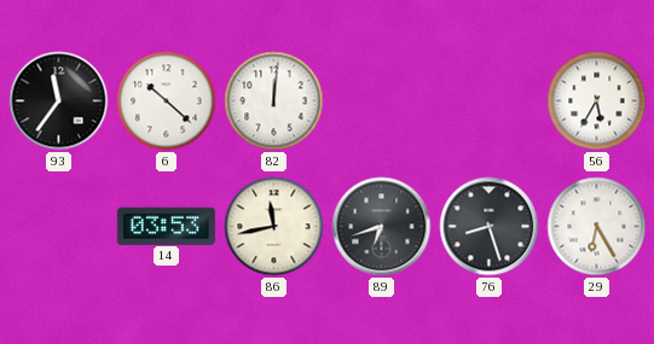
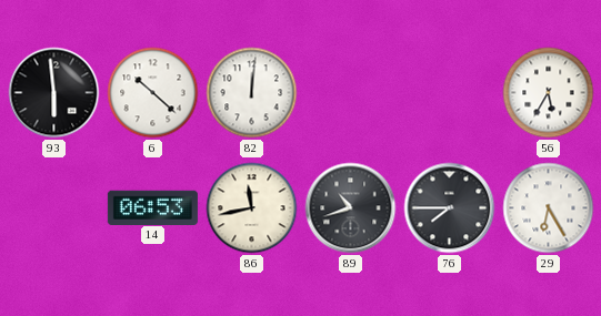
93: 11:36 -> 5:59 (54, 93)
14: 03:53 -> 06:53 (152, 207)
89: 6:42 -> 10:42 (351, 208)
76: 8:27 -> 7:45 (450, 208)
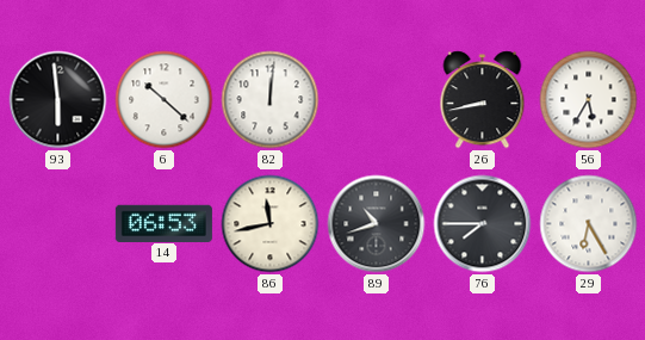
26: none -> 8:43 (483, 100)
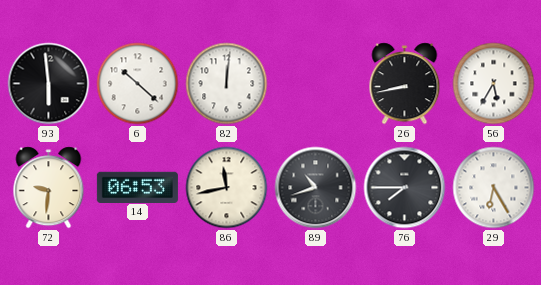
72: none -> 9:31 (49, 188)
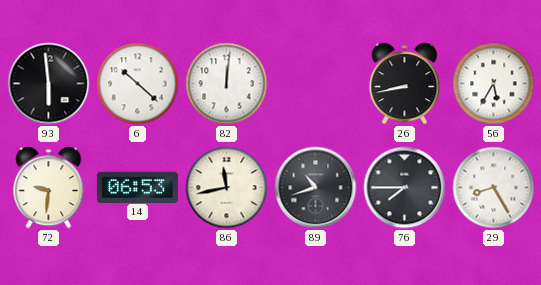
29: 6:25 -> 8:25 (494, 188)
